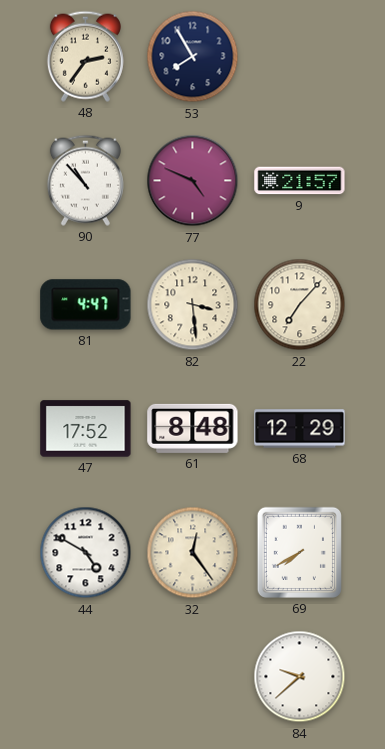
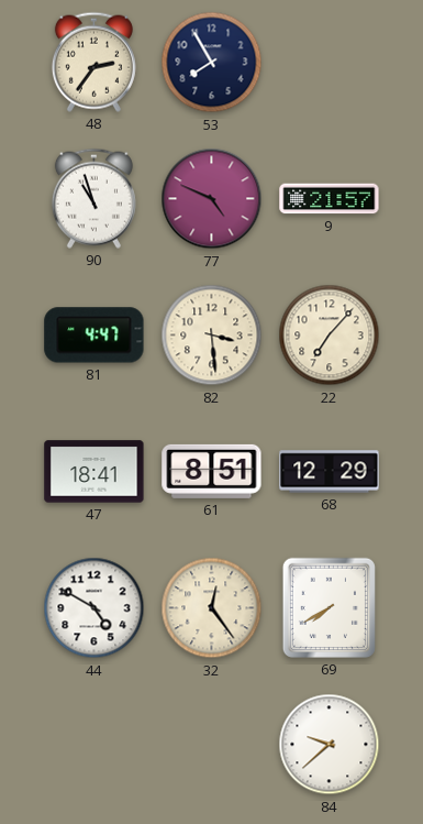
90: 10:53 -> 10:57 (93, 198)
47: 17:52 -> 18:41 (94, 472)
61: 8:48 -> 8:51 (212, 471)
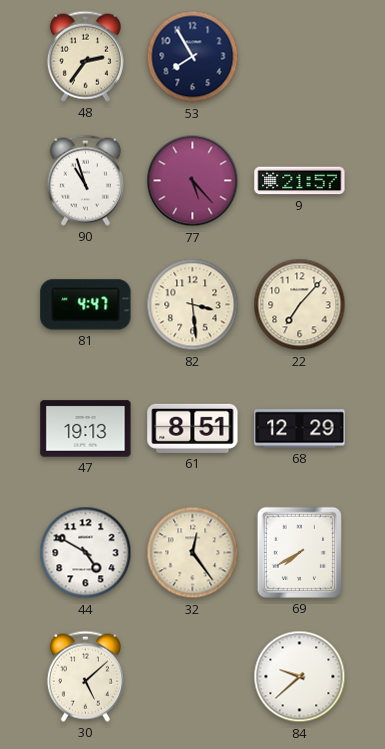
77: 4:49 -> 5:23 (193, 181)
47: 18:41 -> 19:13 (86, 429)
30: none -> 5:08 (85, 676)
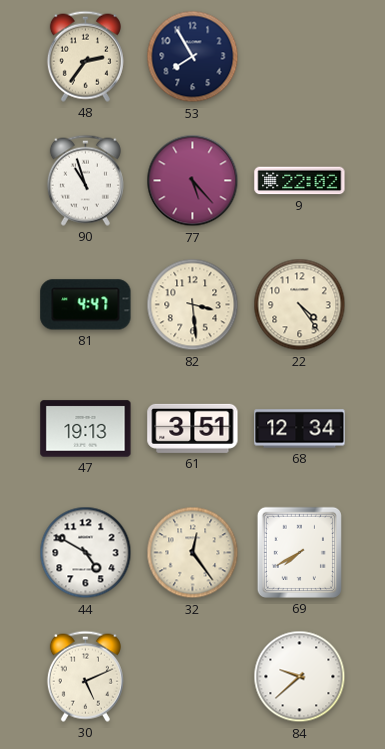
9: 21:57 -> 22:02 (300, 181)
22: 7:07 -> 4:24 (300, 305)
61: 8:51 -> 3:51 (193, 428)
68: 12:29 -> 12:34 (300, 429)
30: 5:08 -> 5:11 (85, 676)
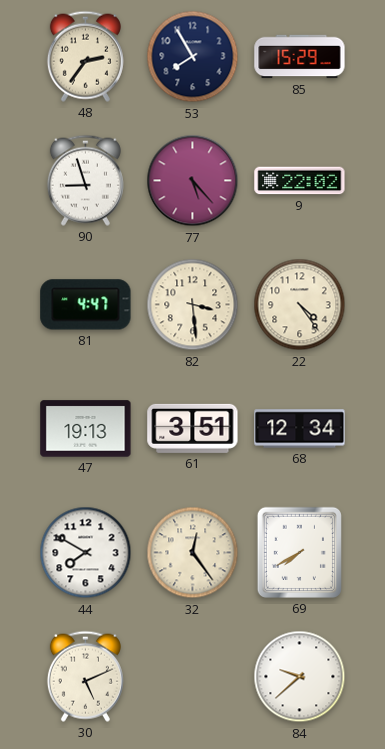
85: none -> 15:29 (300, 57)
90: 10:57 -> 8:57 (85, 180)
44: 4:50 -> 7:50 (86, 553)
